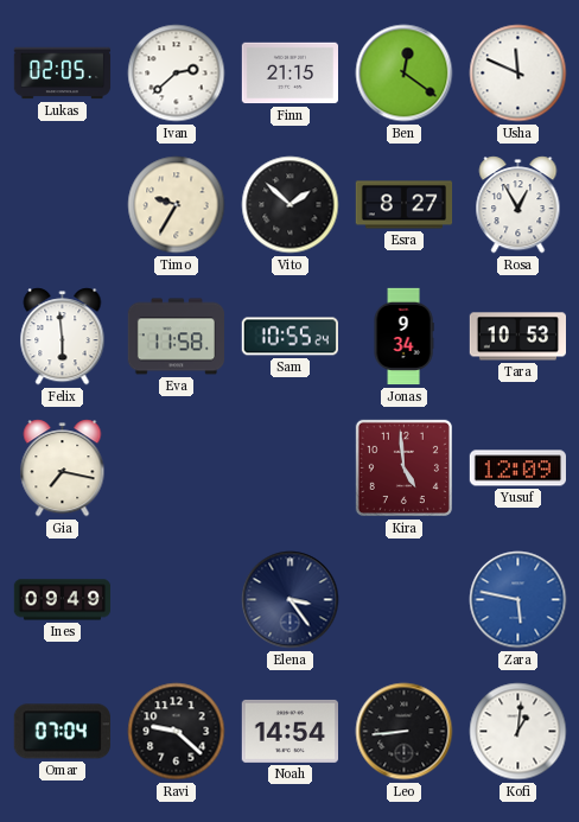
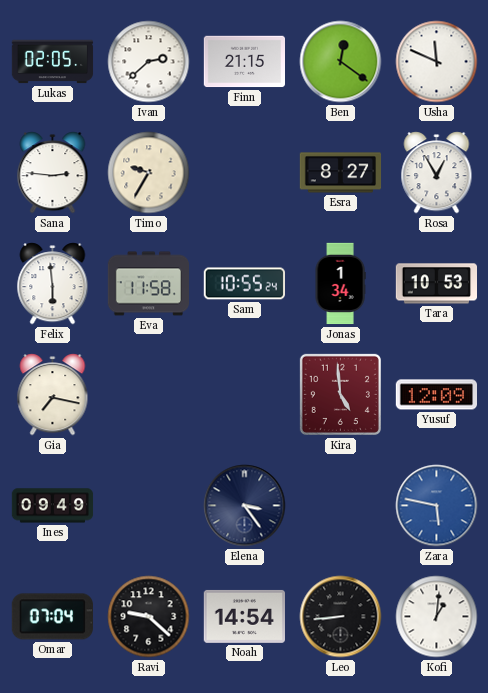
Sana: none -> 2:46 (53, 173)
Vito: 1:52 -> none (291, 205)
Jonas: 9:34 -> 1:34 (340, 284)
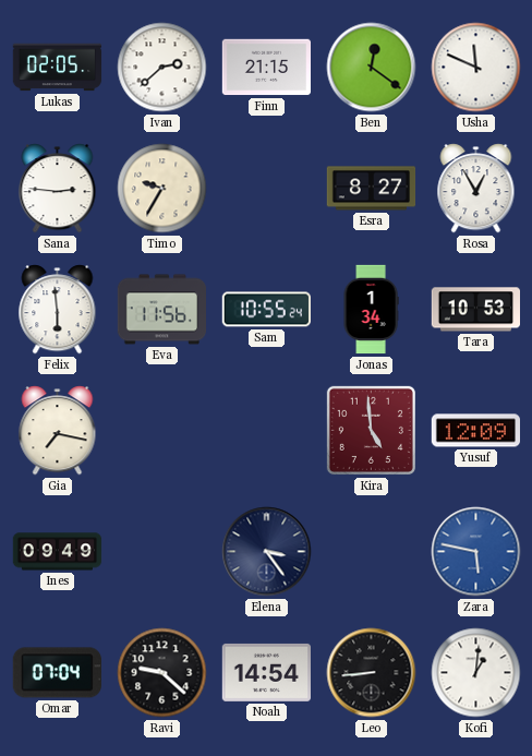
Eva: 11:58 -> 11:56 (162, 310)
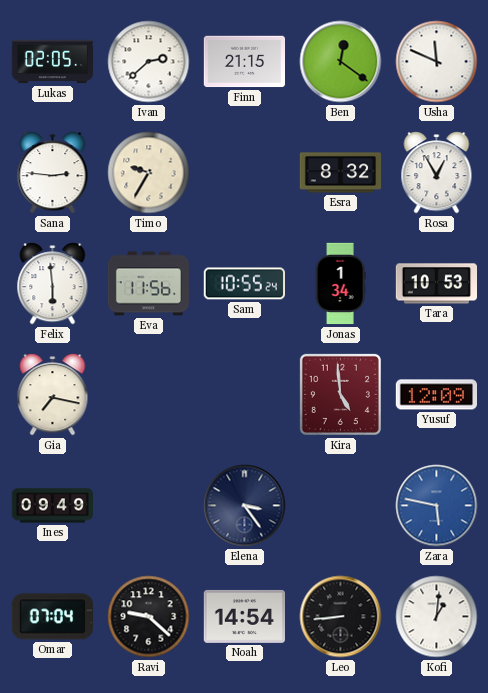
Esra: 8:27 -> 8:32 (341, 173)
